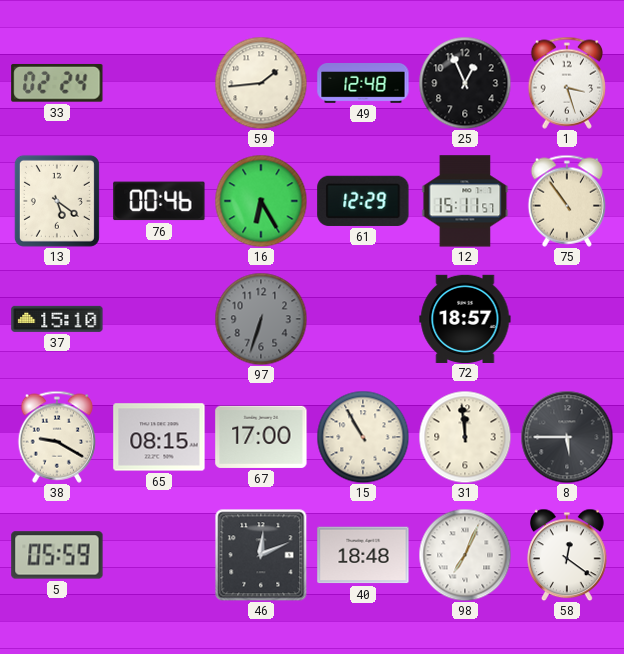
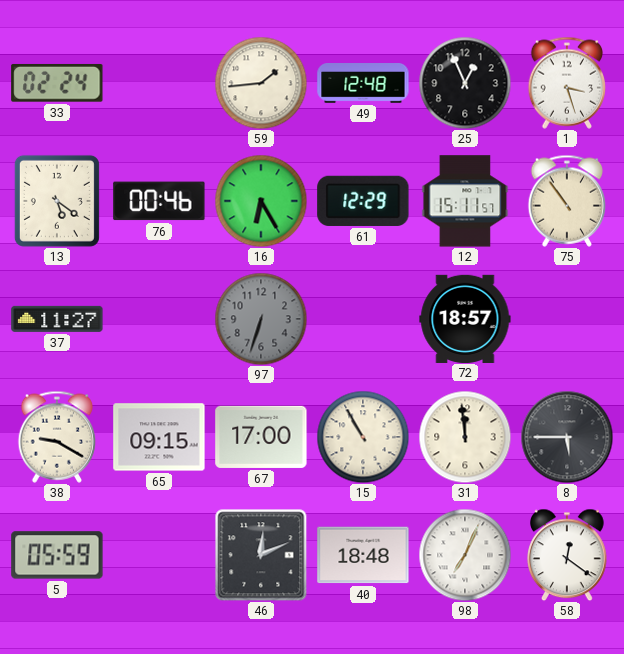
37: 15:10 -> 11:27 (57, 319)
65: 08:15 -> 09:15 (159, 437)
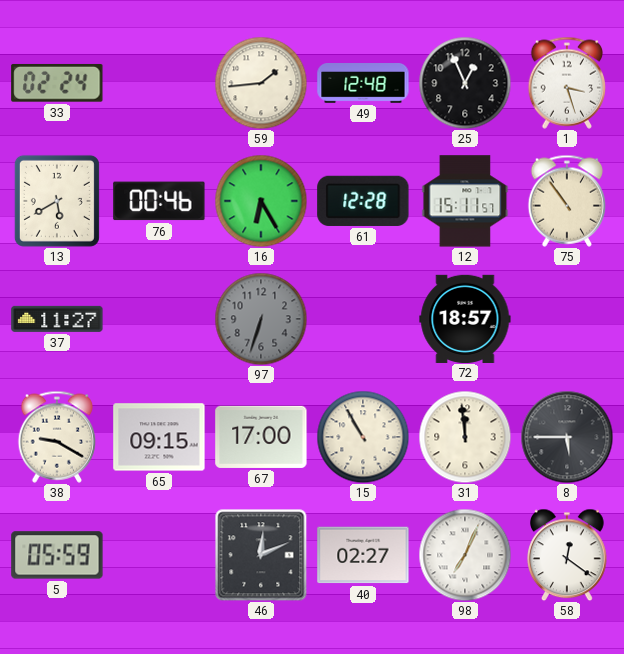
13: 5:21 -> 5:40 (57, 201)
61: 12:29 -> 12:28 (363, 201)
40: 18:48 -> 02:27 (363, 555)
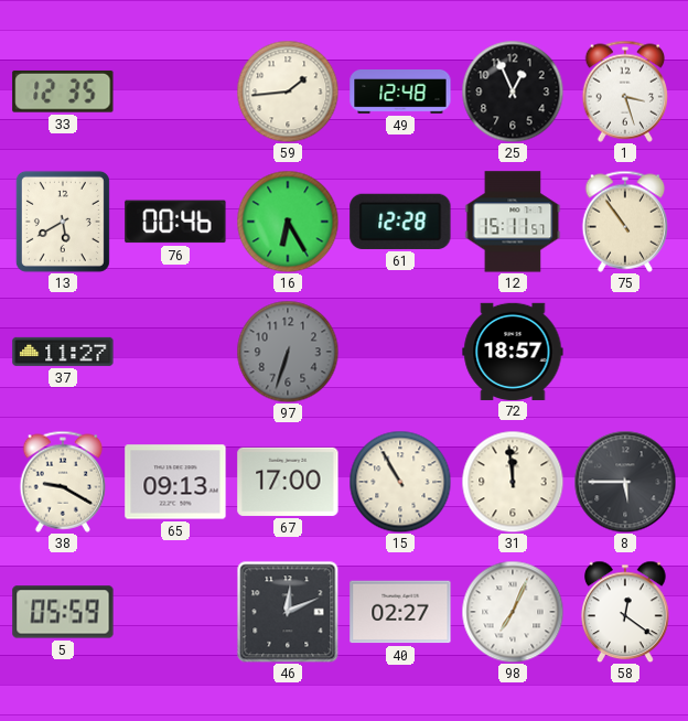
33: 02:24 -> 12:35 (63, 92)
65: 09:15 -> 09:13 (175, 482)
